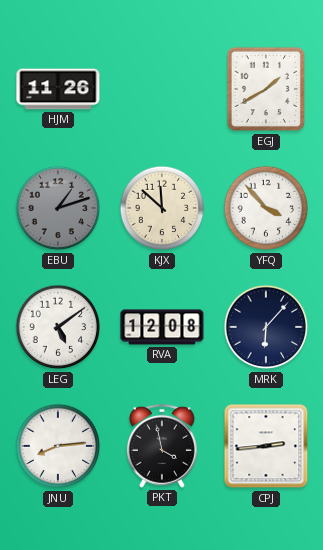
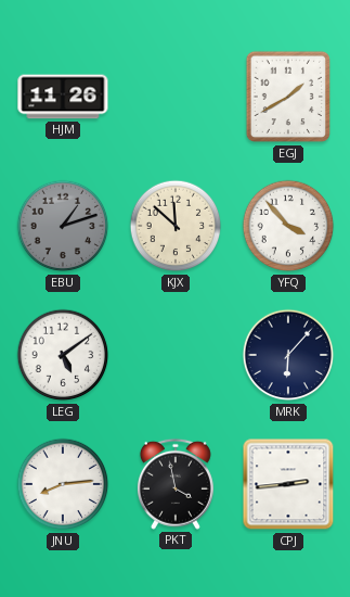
RVA: 12:08 -> none (162, 327)
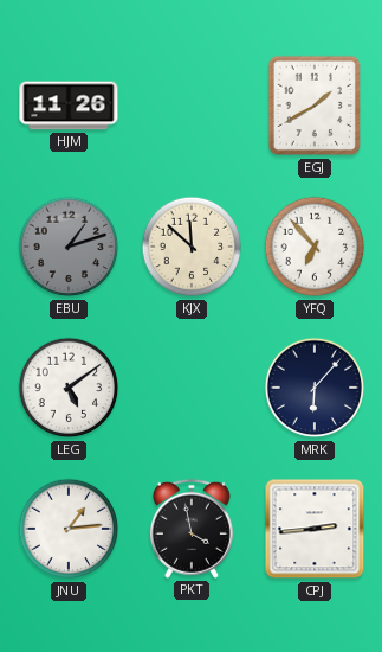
YFQ: 3:53 -> 6:53 (315, 247)
JNU: 8:14 -> 1:14 (69, 529)
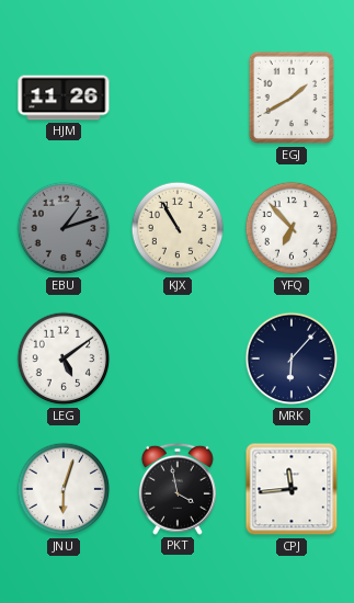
KJX: 11:52 -> 10:55 (178, 228)
JNU: 1:14 -> 6:03 (64, 489)
CPJ: 2:44 -> 11:44 (292, 489)
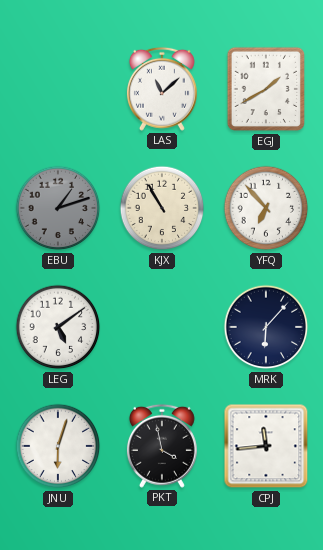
HJM: 11:26 -> none (64, 98)
LAS: none -> 11:08 (162, 89)
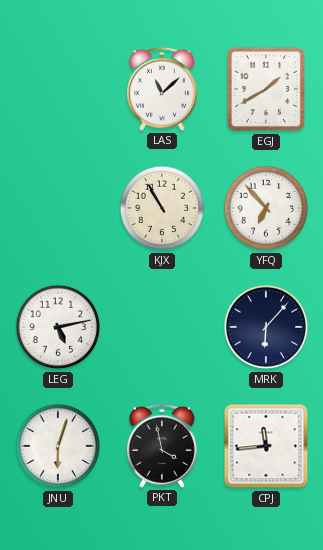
EBU: 1:12 -> none (58, 208)
LEG: 5:09 -> 5:13 (58, 327)
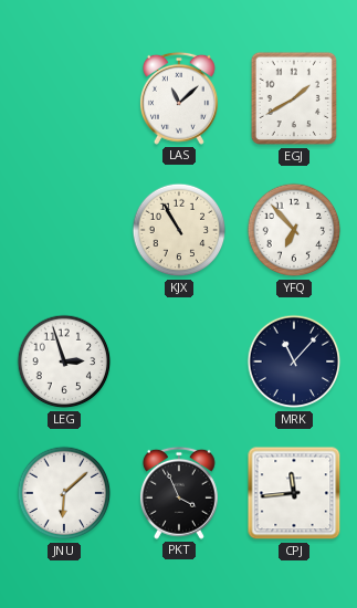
LEG: 5:13 -> 2:57 (64, 361)
MRK: 6:07 -> 11:07 (294, 361)
JNU: 6:03 -> 6:08 (64, 493)
PKT: 3:58 -> 3:56 (179, 493)
